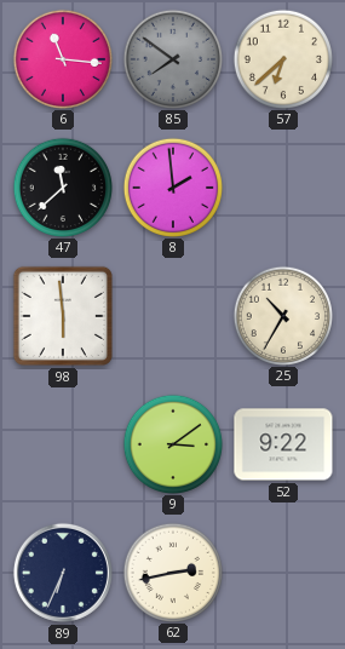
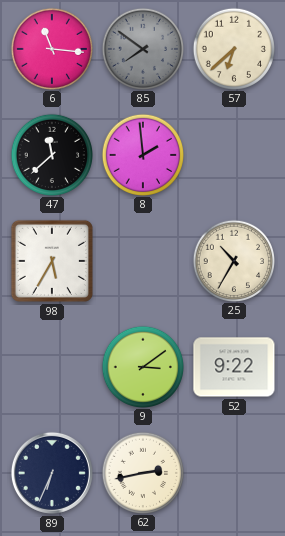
98: 5:59 -> 5:35 (52, 261)
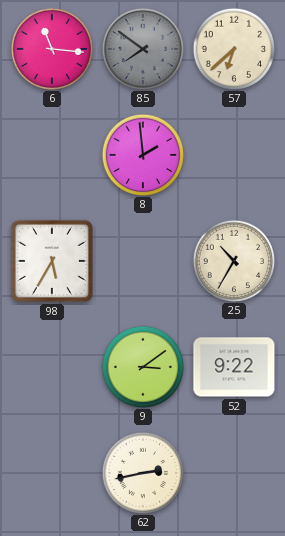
47: 11:38 -> none (51, 154)
89: 6:34 -> none (52, 473)
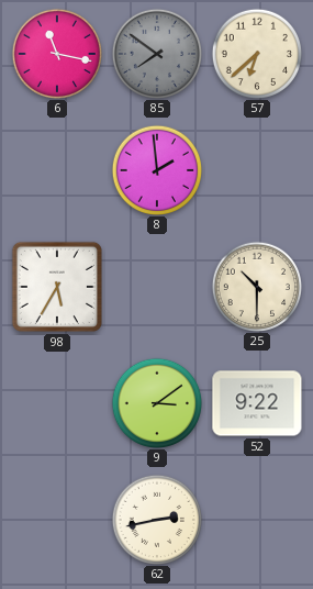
6: 11:16 -> 11:17 (56, 53)
25: 10:35 -> 10:30 (256, 286)
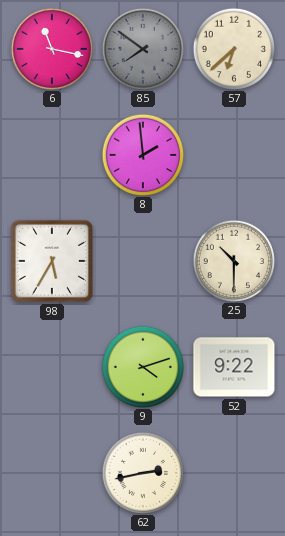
9: 3:09 -> 4:12 (142, 366)
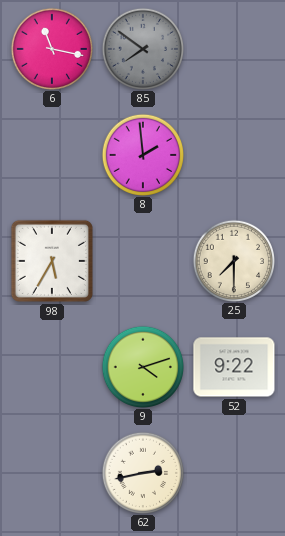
57: 6:38 -> none (233, 48)
25: 10:30 -> 7:30 (233, 260)
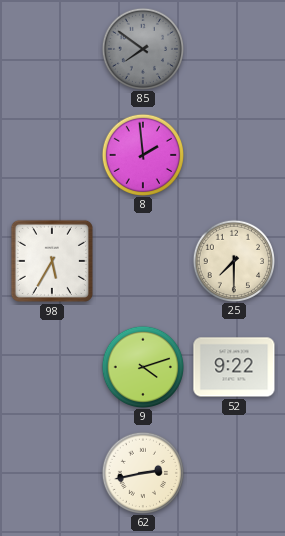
6: 11:17 -> none (51, 48)
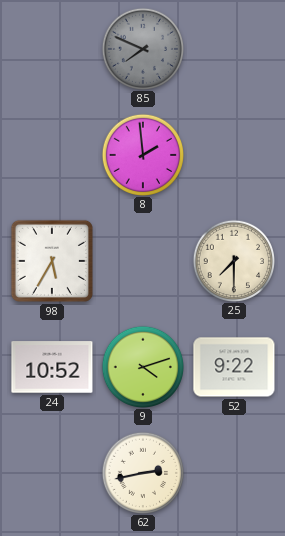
85: 7:51 -> 7:49 (142, 48)
24: none -> 10:52 (52, 367)
